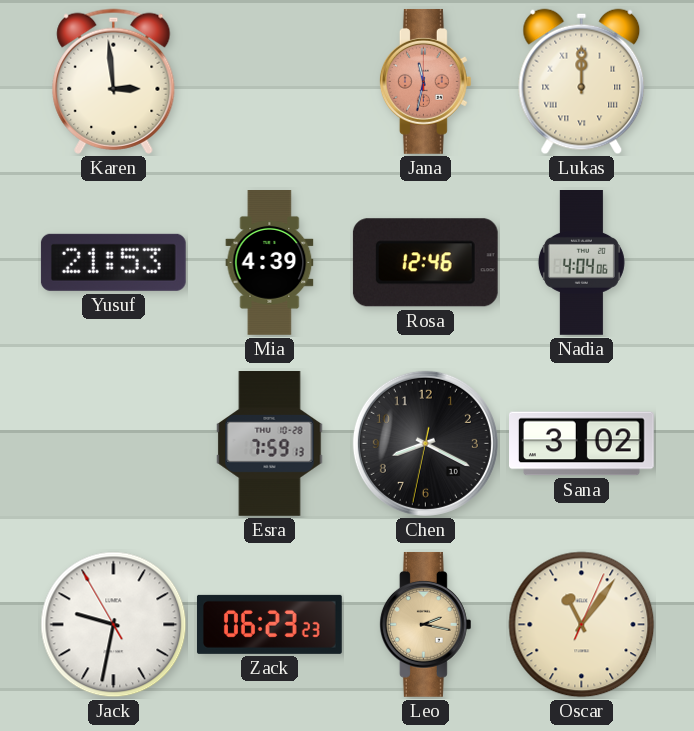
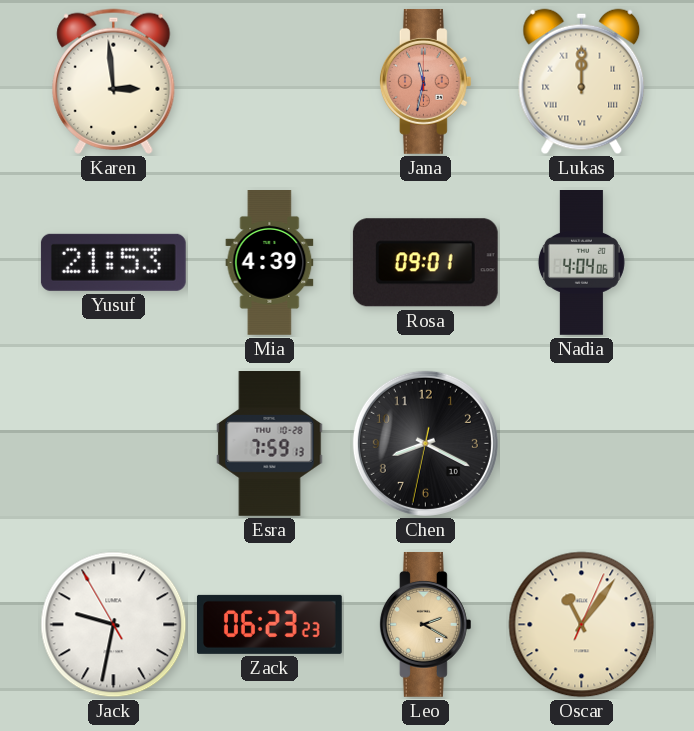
Rosa: 12:46 -> 09:01 (425, 263)
Sana: 3:02 -> none (582, 444)
Leo: 2:17 -> 2:20 (425, 624)
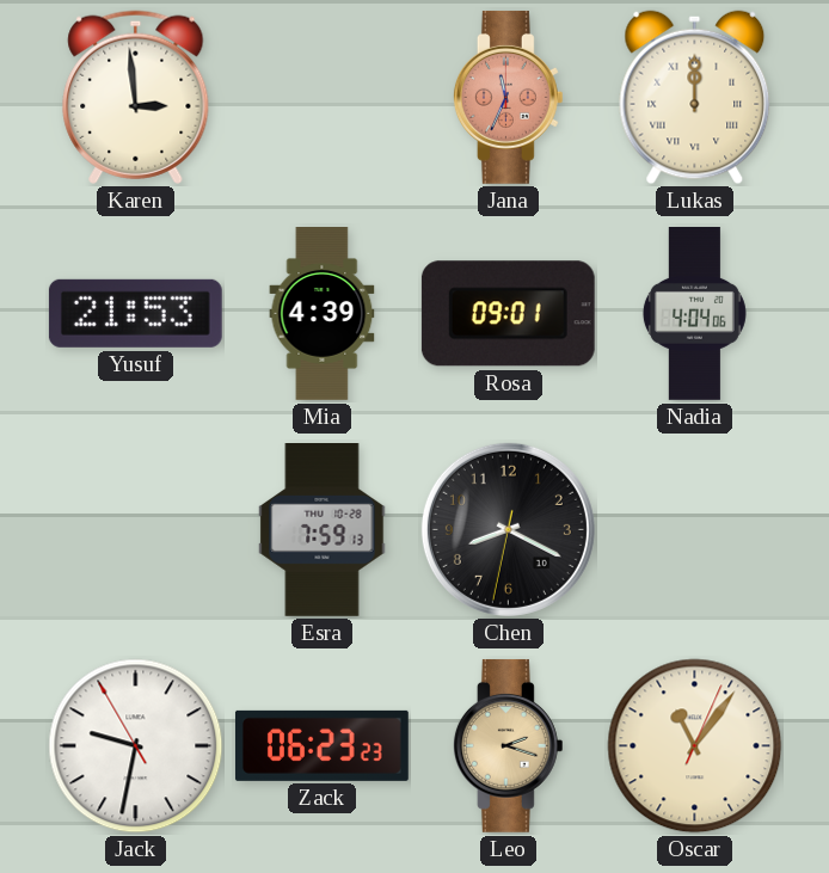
Jana: 11:32 -> 11:34 (508, 97)
Leo: 2:20 -> 2:18 (508, 745)
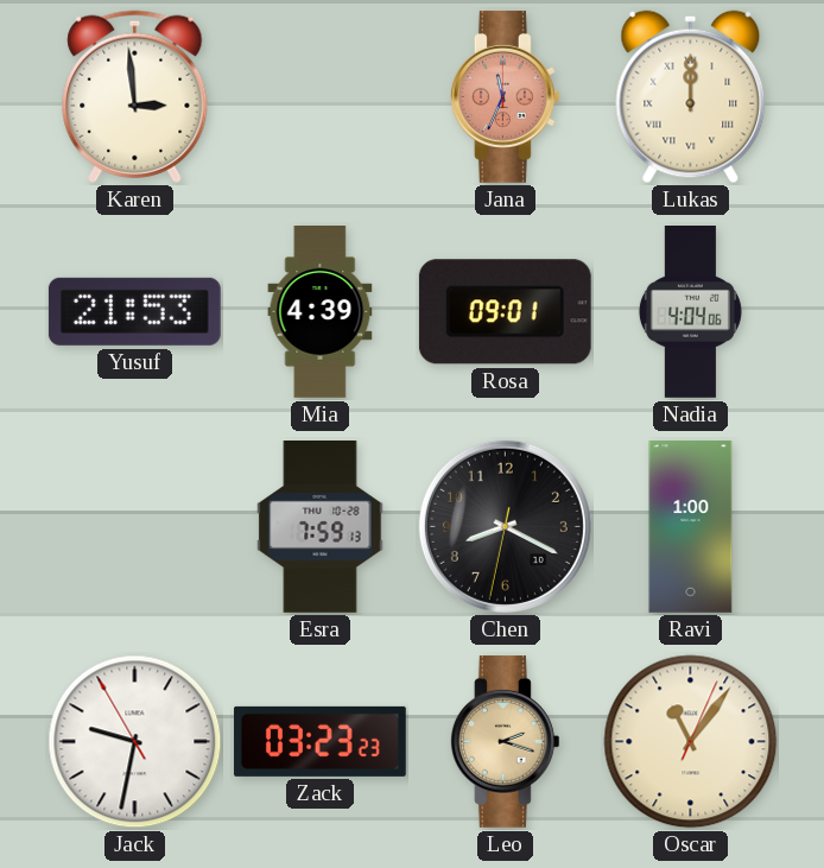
Ravi: none -> 1:00 (691, 527)
Zack: 06:23 -> 03:23 (319, 741)
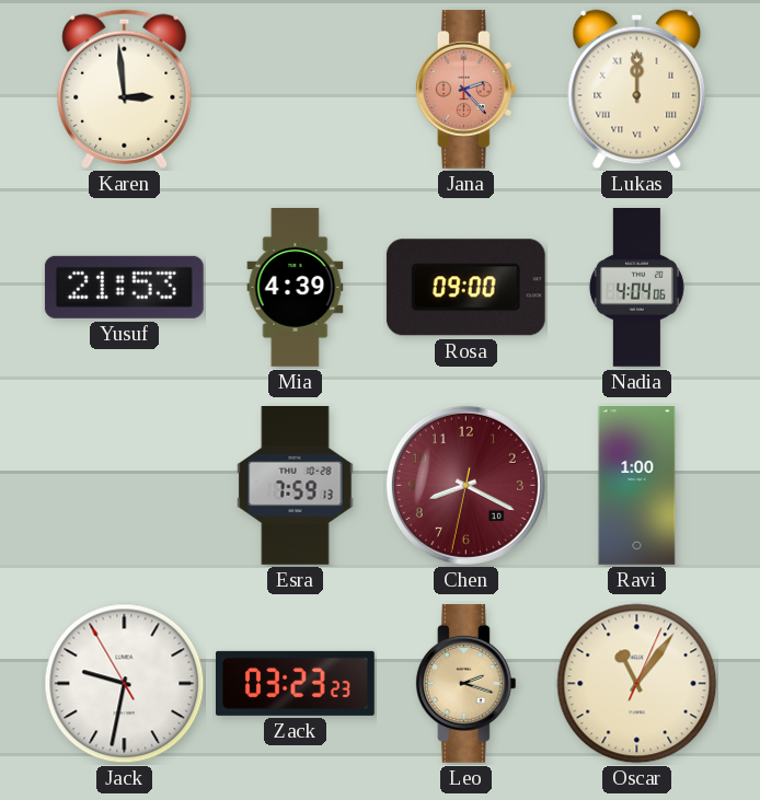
Jana: 11:34 -> 2:23 (465, 89)
Rosa: 09:01 -> 09:00 (465, 288)
Chen dial: black -> burgundy (465, 485)
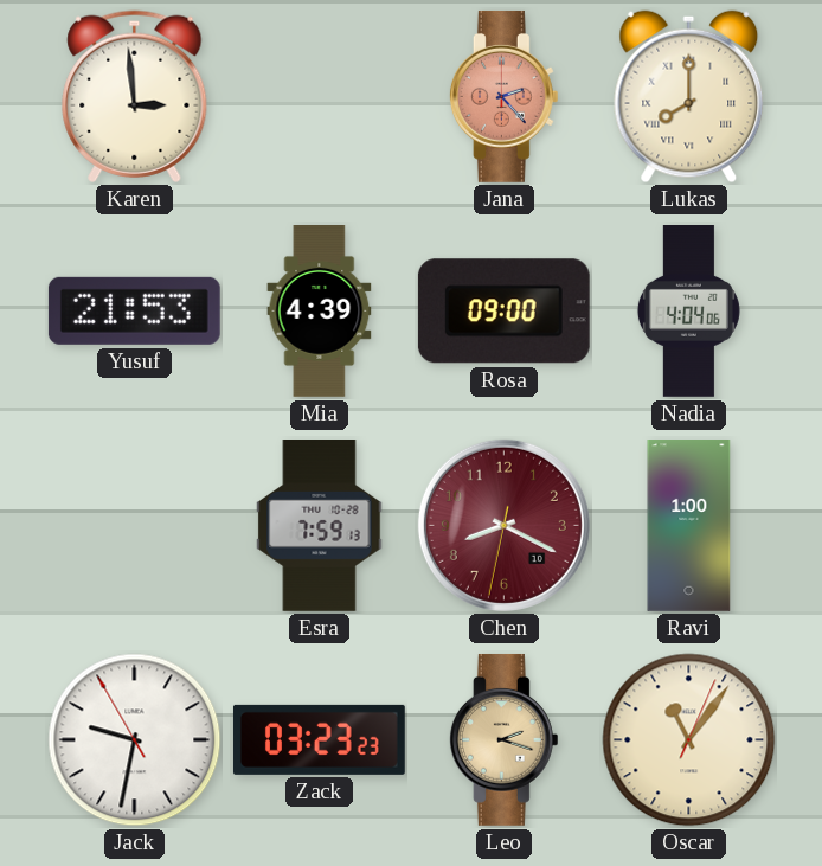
Lukas: 12:00 -> 8:00 (689, 97)
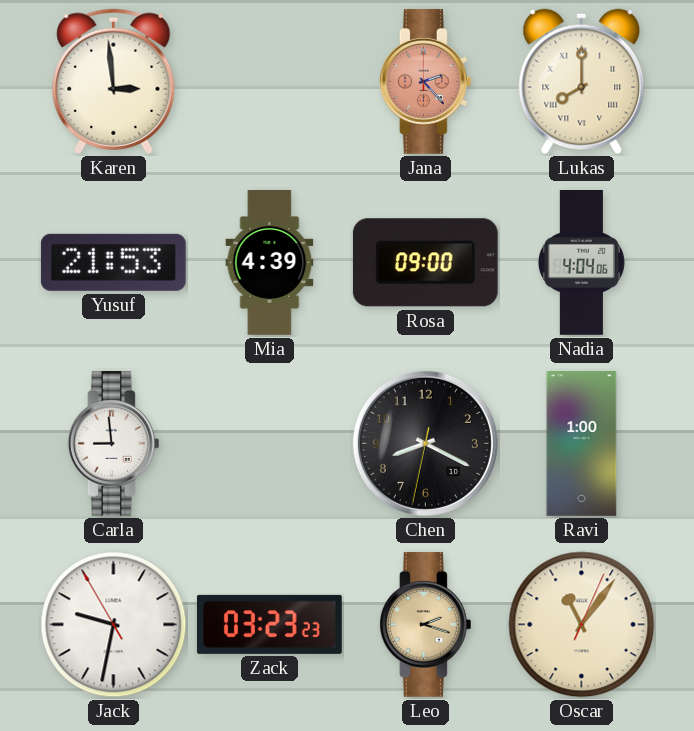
Carla: none -> 8:59 (113, 443)
Esra: 7:59 -> none (320, 526)
Chen dial: burgundy -> black (425, 443)
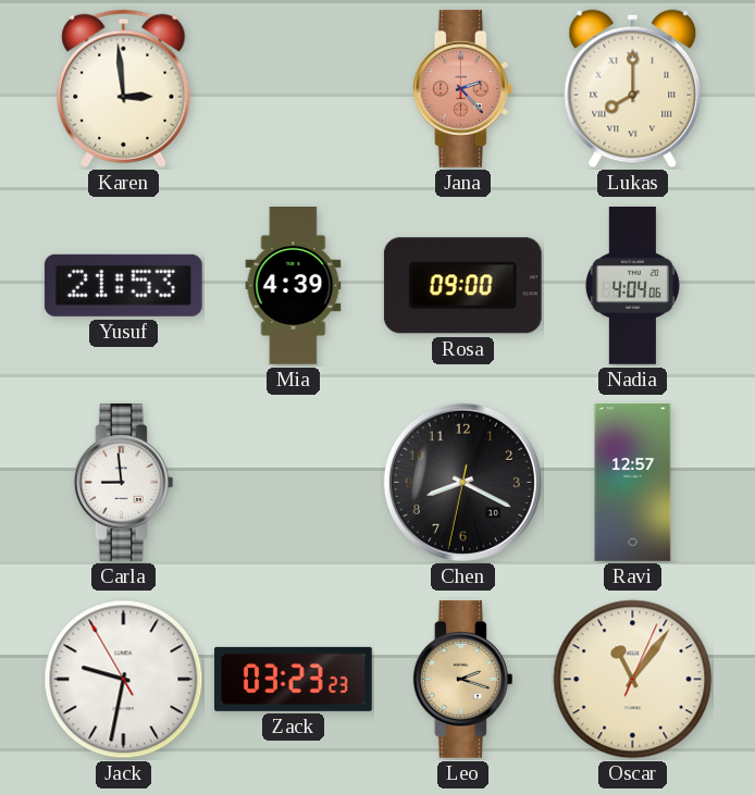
Ravi: 1:00 -> 12:57 (633, 483)
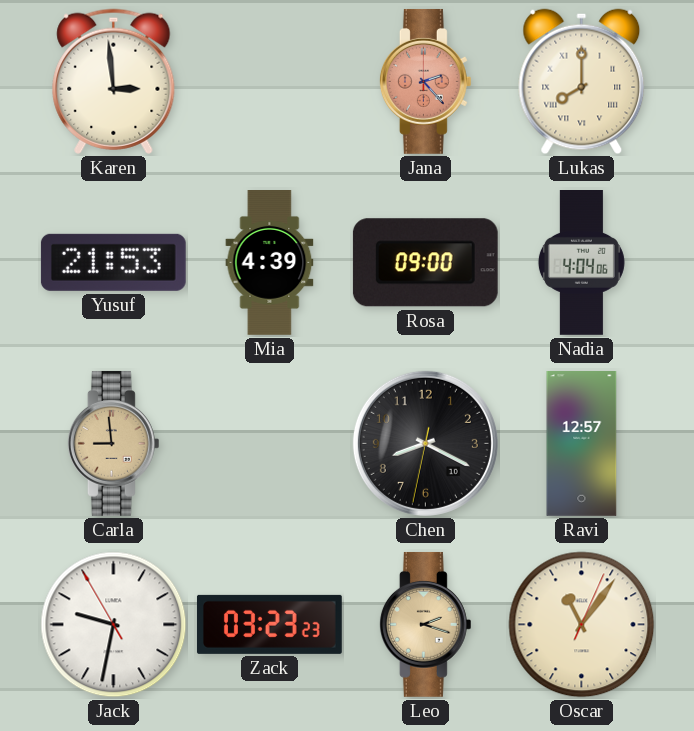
Carla dial: white -> champagne (113, 443)
